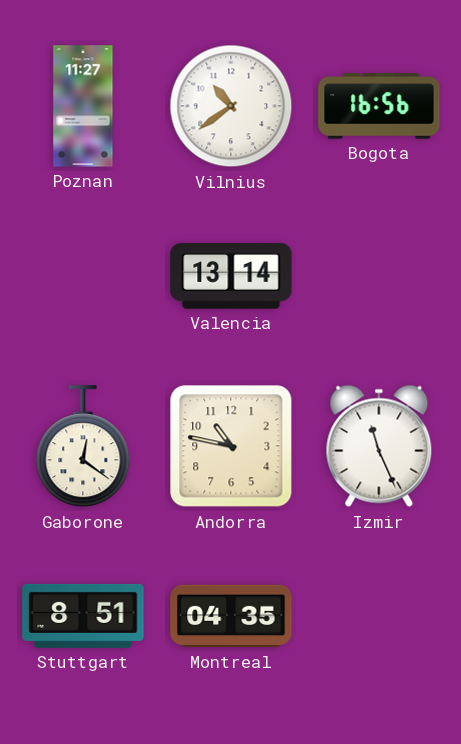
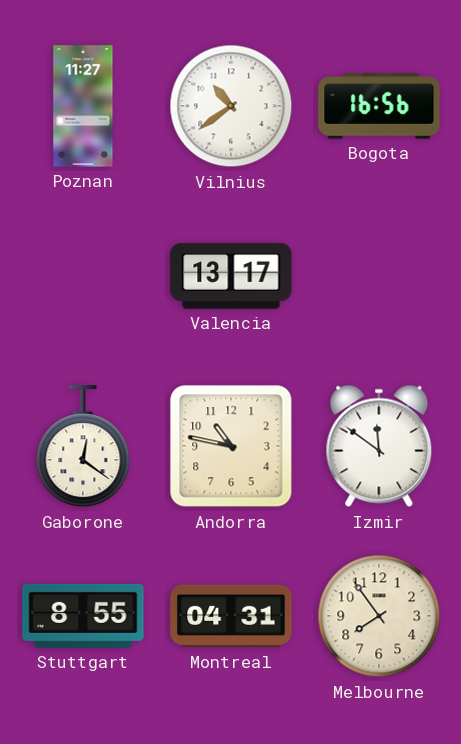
Valencia: 13:14 -> 13:17 (231, 276)
Izmir: 11:26 -> 11:51 (379, 446)
Stuttgart: 8:51 -> 8:55 (83, 616)
Montreal: 04:35 -> 04:31 (231, 616)
Melbourne: none -> 7:54 (379, 616)
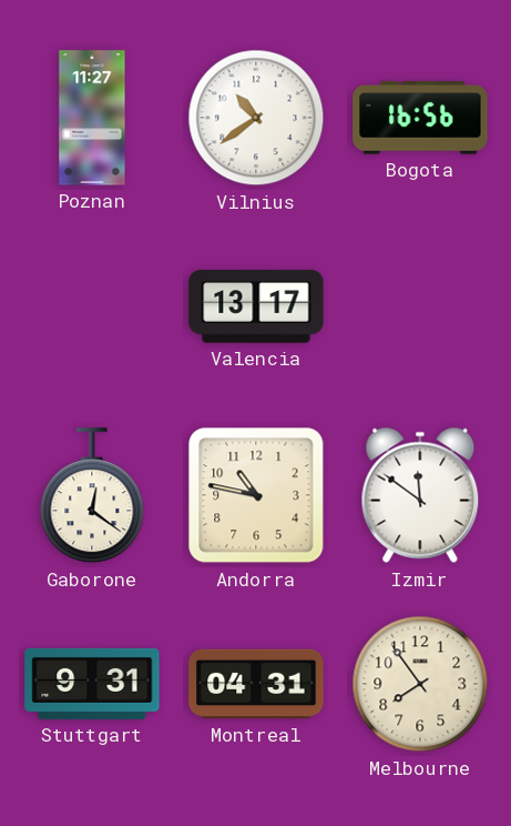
Stuttgart: 8:55 -> 9:31 (92, 684)
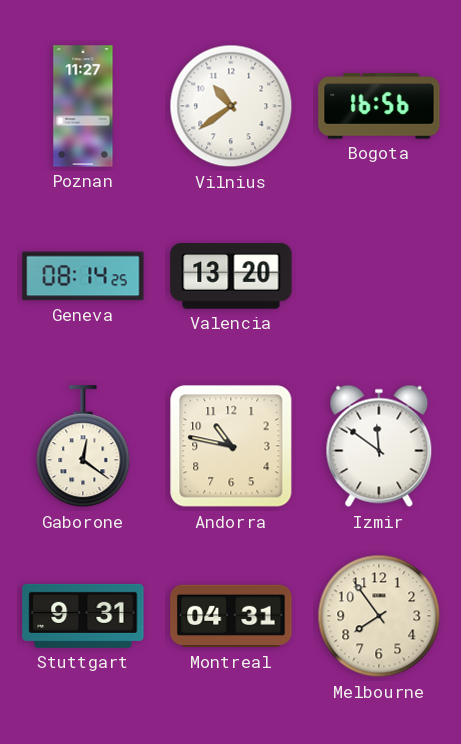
Geneva: none -> 08:14 (83, 276)
Valencia: 13:17 -> 13:20 (231, 276)
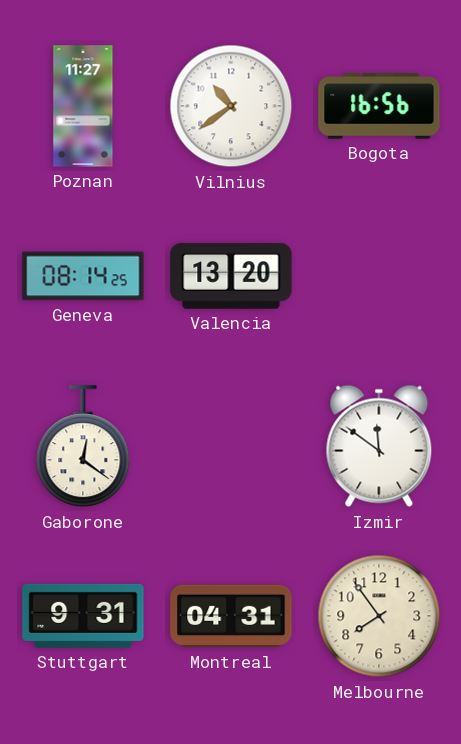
Andorra: 10:47 -> none (231, 446)
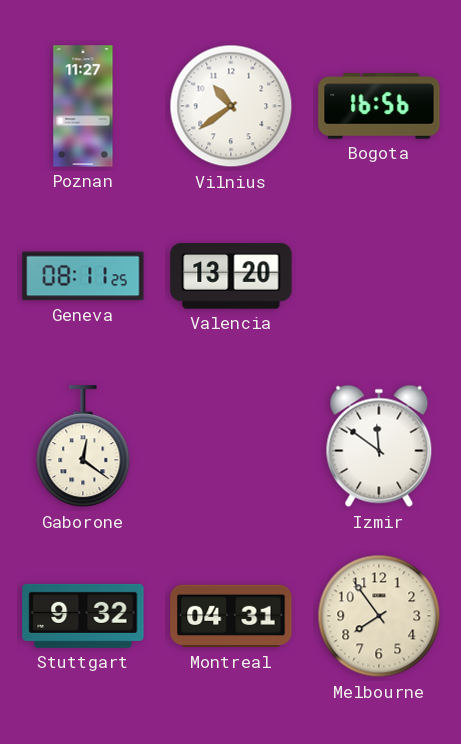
Geneva: 08:14 -> 08:11 (83, 276)
Stuttgart: 9:31 -> 9:32 (83, 616)
